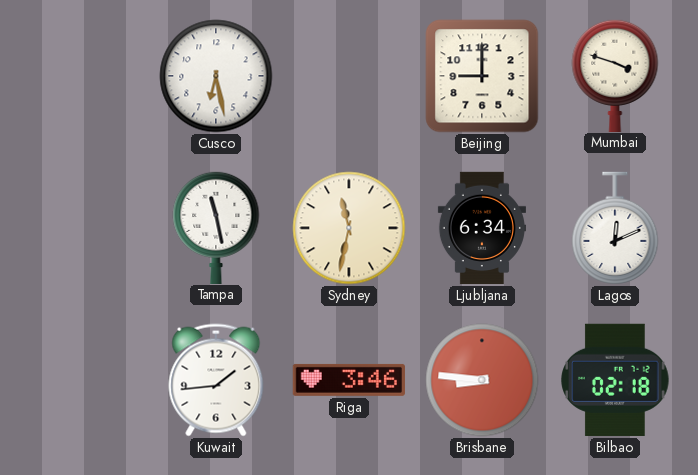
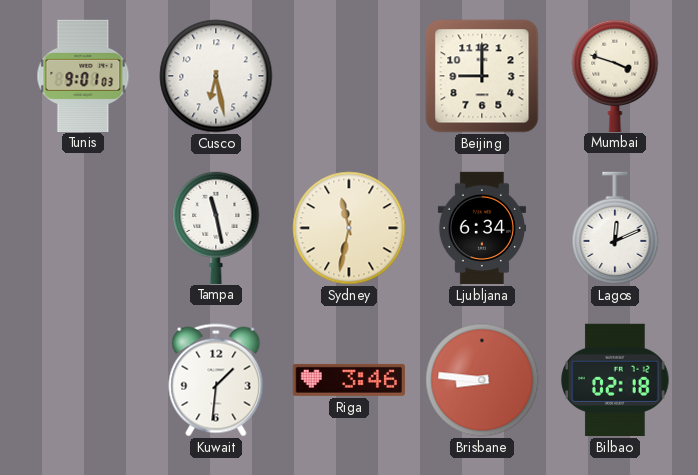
Tunis: none -> 9:01 (83, 75)
Kuwait: 1:44 -> 1:31 (216, 380)
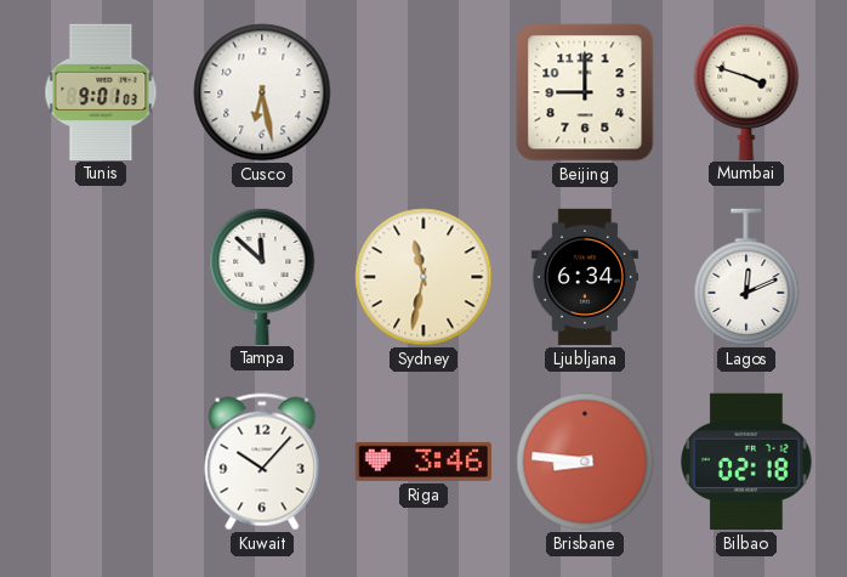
Tampa: 11:28 -> 11:52 (262, 276)
Kuwait: 1:31 -> 10:07 (262, 462)
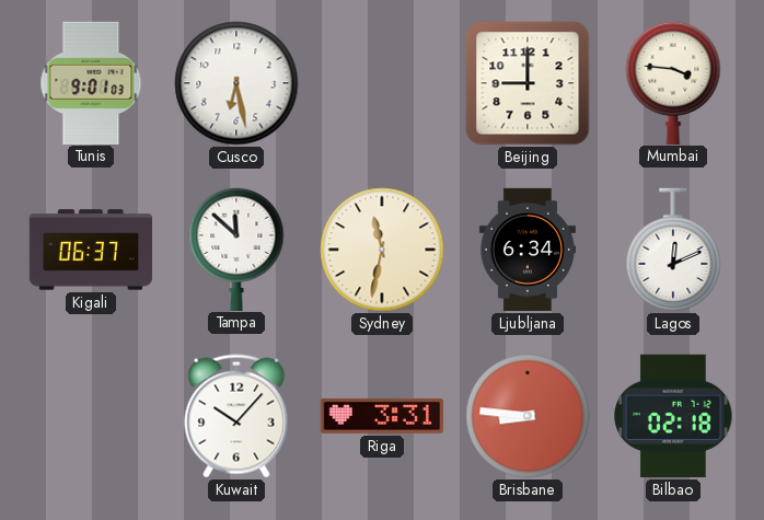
Mumbai: 3:48 -> 3:46 (673, 82)
Kigali: none -> 06:37 (91, 250)
Riga: 3:46 -> 3:31 (382, 416)
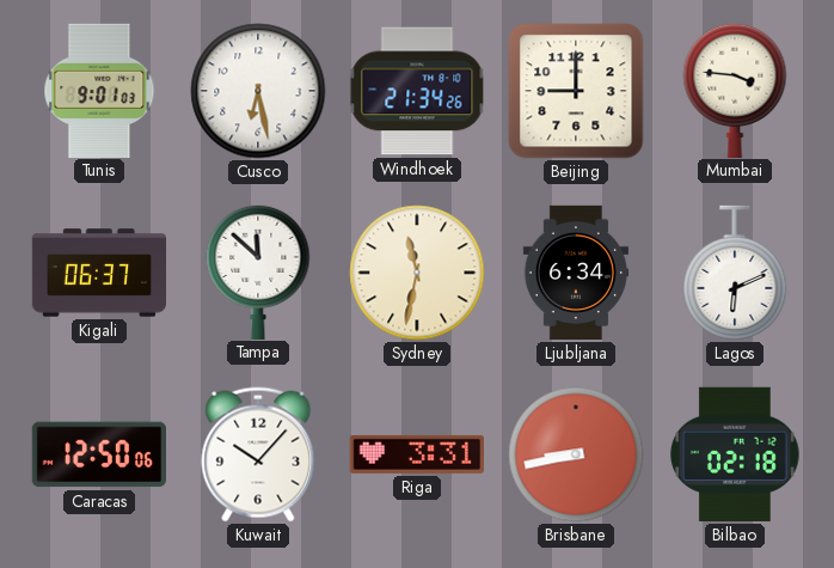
Windhoek: none -> 21:34 (417, 91)
Lagos: 12:11 -> 6:11 (735, 273)
Caracas: none -> 12:50 (98, 454)
Brisbane: 8:46 -> 8:43 (576, 454)
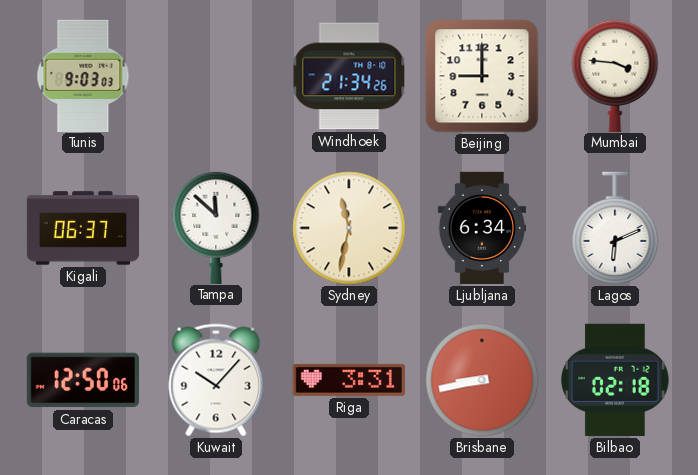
Tunis: 9:01 -> 9:03 (83, 75)
Cusco: 6:28 -> none (258, 91)
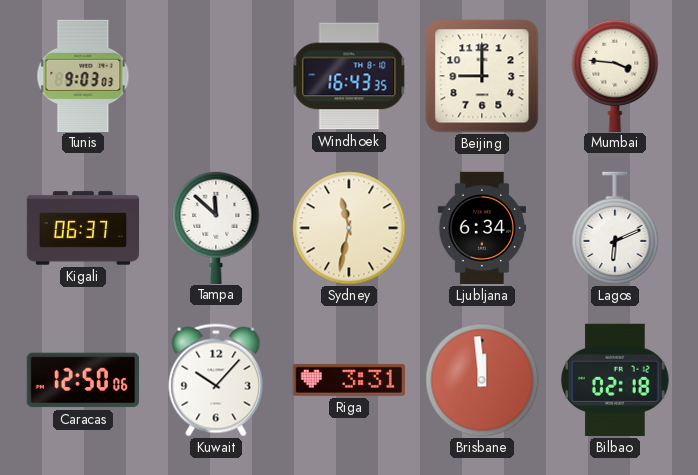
Windhoek: 21:34 -> 16:43 (349, 76)
Brisbane: 8:43 -> 11:59 (482, 380)
